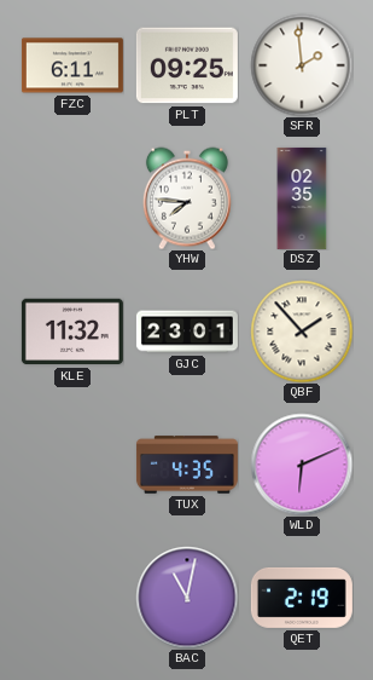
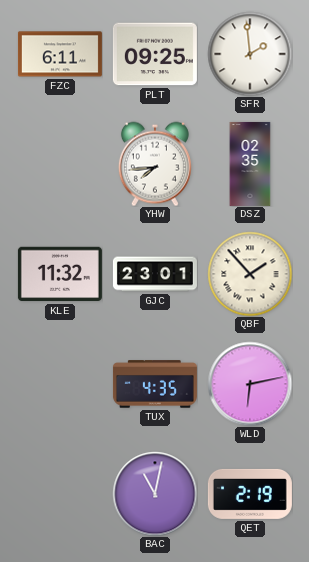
YHW: 7:46 -> 7:44 (155, 164)
WLD: 6:11 -> 6:13 (250, 384)
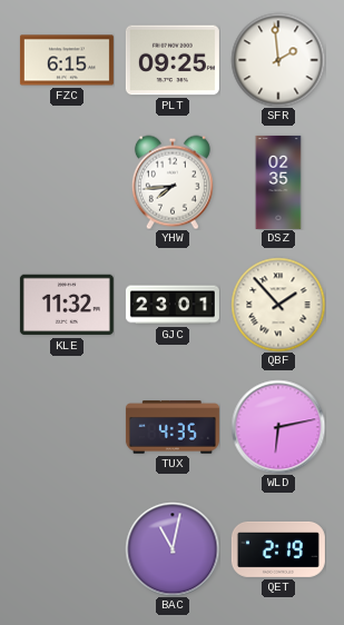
FZC: 6:11 -> 6:15 (67, 60)
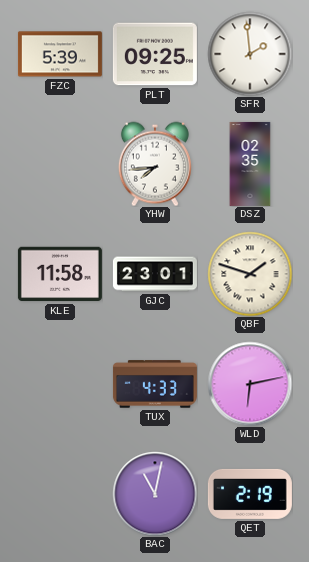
FZC: 6:15 -> 5:39 (60, 54)
KLE: 11:32 -> 11:58 (60, 274)
QBF: 1:53 -> 1:48 (250, 274)
TUX: 4:35 -> 4:33 (155, 384)
